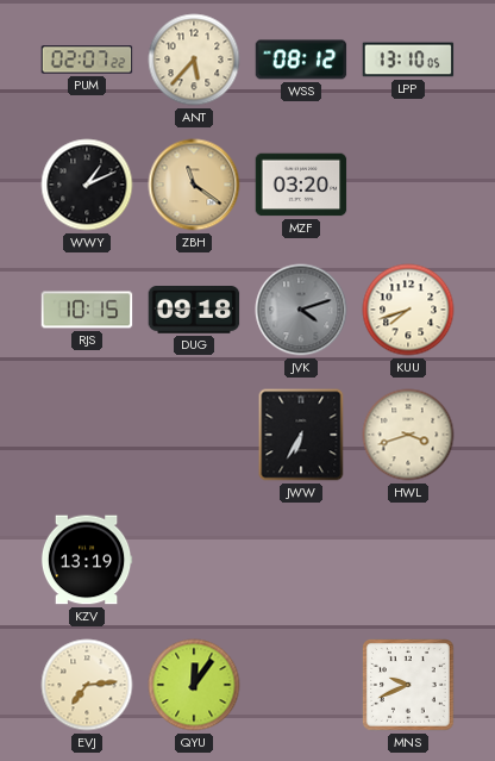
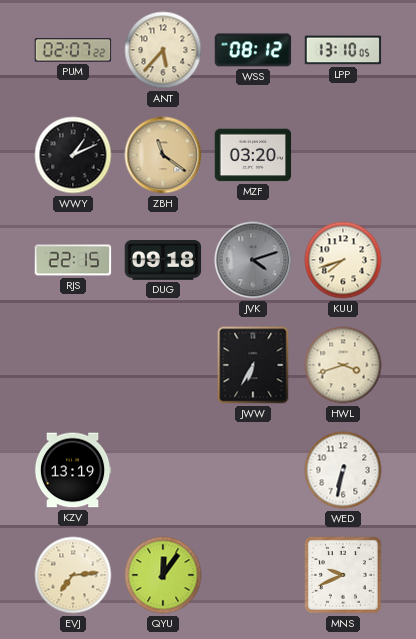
RJS: 10:15 -> 22:15 (73, 260)
WED: none -> 6:32 (343, 470)
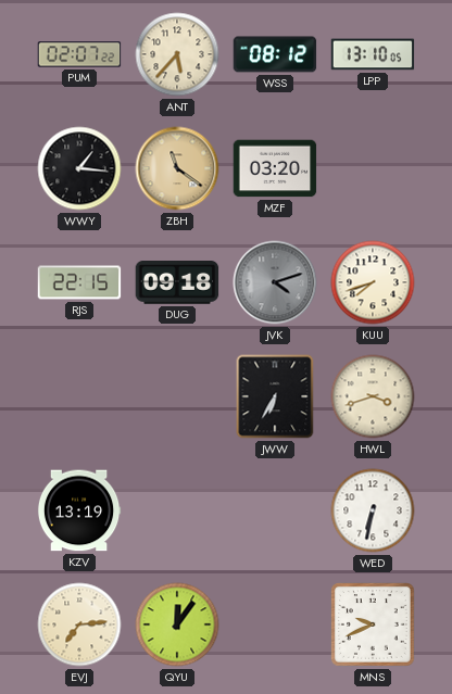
WWY: 1:11 -> 1:16 (79, 168)
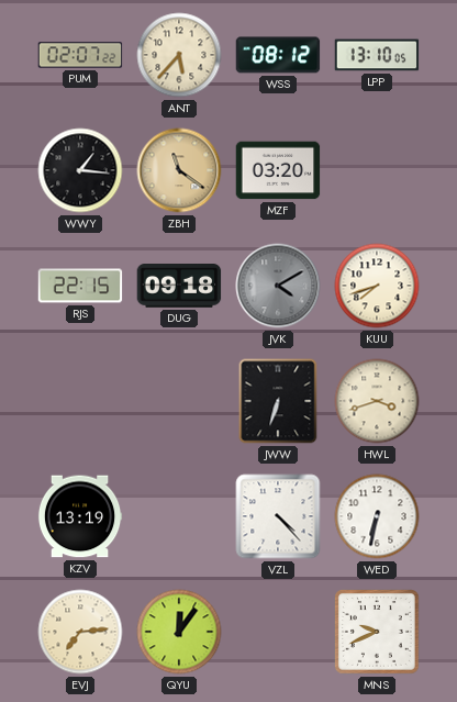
JVK: 4:12 -> 4:10 (278, 286)
JWW: 6:35 -> 6:33 (278, 401)
VZL: none -> 4:23 (278, 516)
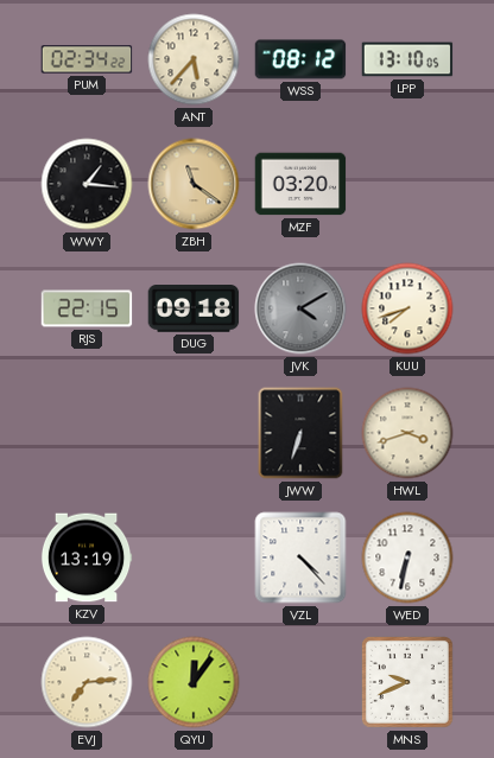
PUM: 02:07 -> 02:34 (87, 59)
